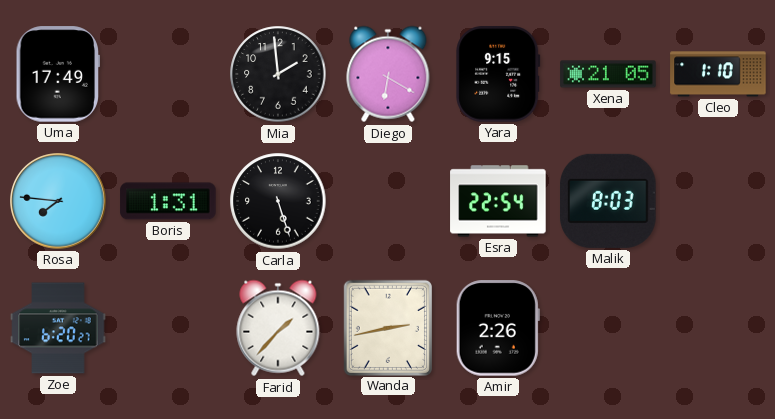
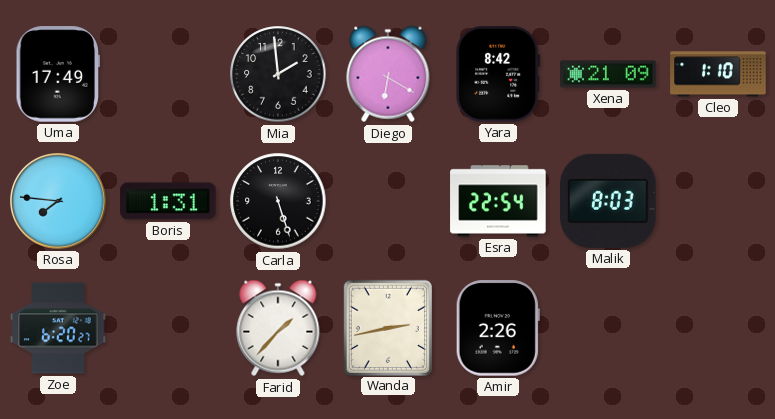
Yara: 9:15 -> 8:42 (498, 74)
Xena: 21:05 -> 21:09 (608, 74)
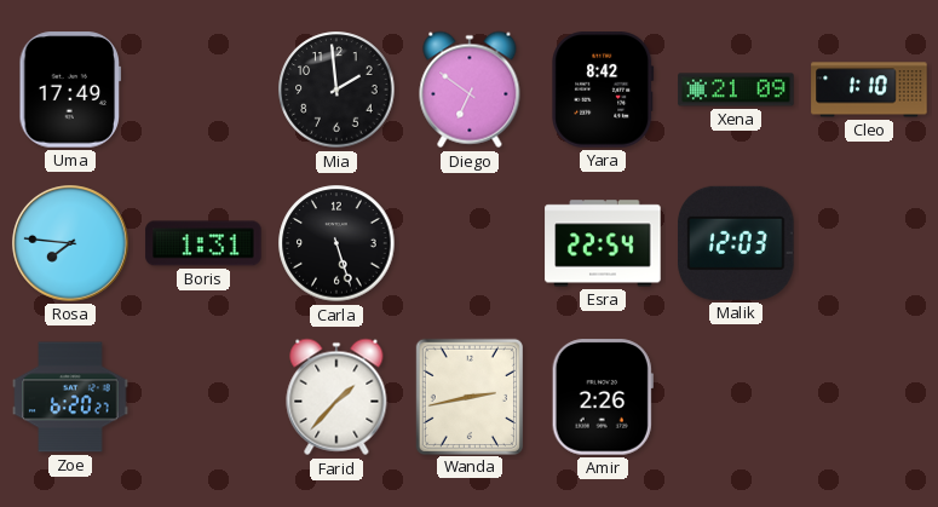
Diego: 6:20 -> 6:51 (470, 90)
Malik: 8:03 -> 12:03 (736, 243)
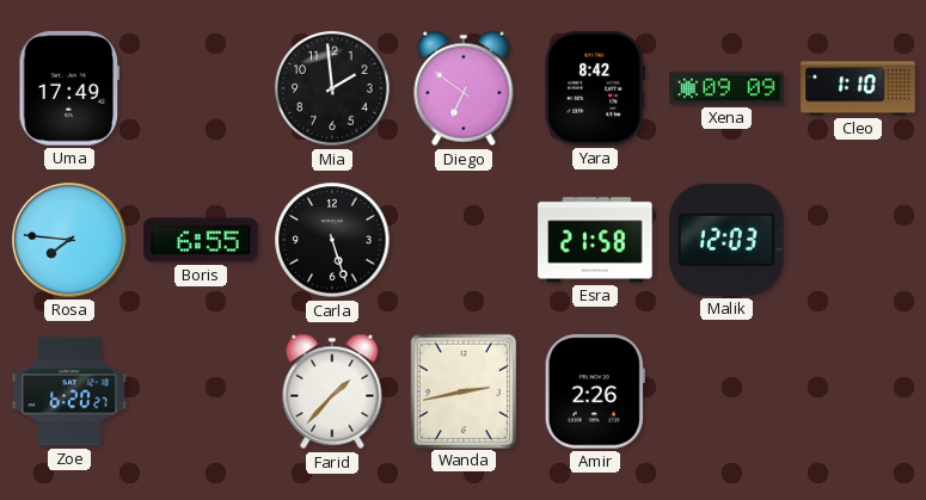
Xena: 21:09 -> 09:09 (726, 88)
Boris: 1:31 -> 6:55 (201, 240)
Esra: 22:54 -> 21:58 (595, 240)
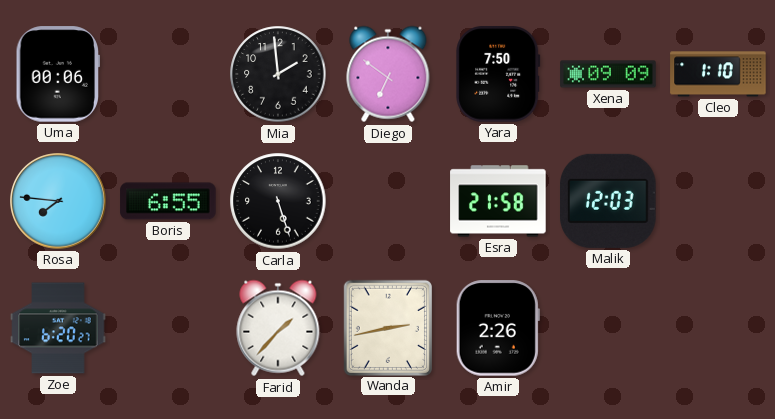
Uma: 17:49 -> 00:06 (58, 74)
Yara: 8:42 -> 7:50 (498, 74)
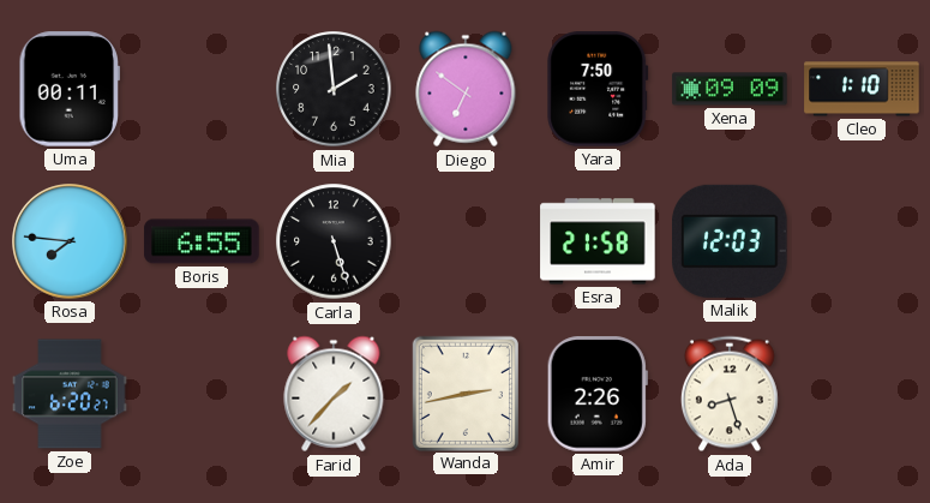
Uma: 00:06 -> 00:11 (70, 89)
Ada: none -> 8:27 (730, 394)
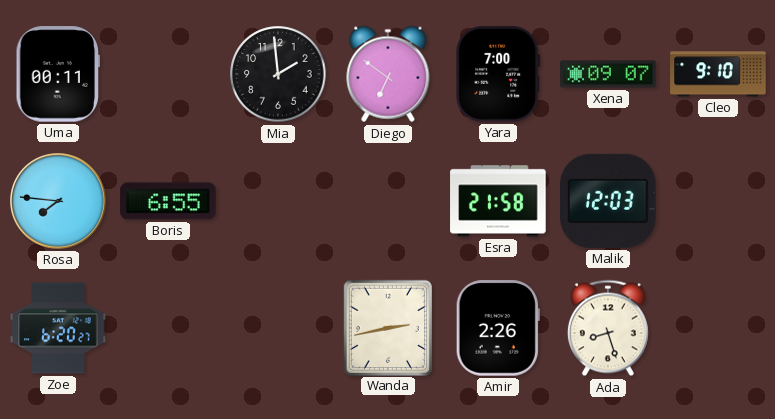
Yara: 7:50 -> 7:00 (498, 74)
Xena: 09:09 -> 09:07 (608, 74)
Cleo: 1:10 -> 9:10 (718, 74)
Carla: 5:27 -> none (334, 241)
Farid: 1:37 -> none (334, 394)
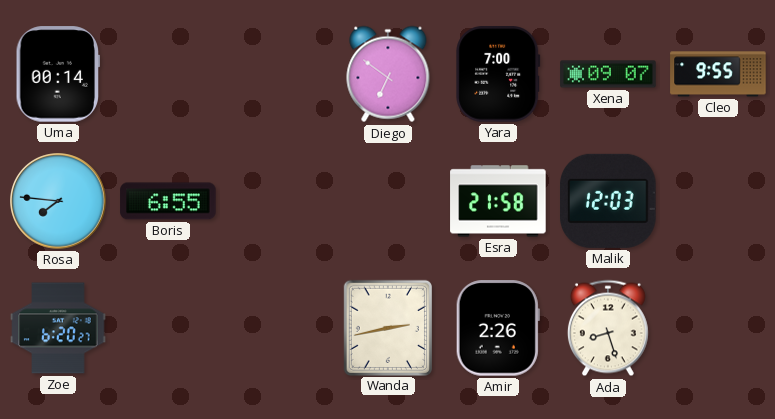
Uma: 00:11 -> 00:14 (58, 74)
Mia: 1:59 -> none (278, 74)
Cleo: 9:10 -> 9:55 (718, 74)
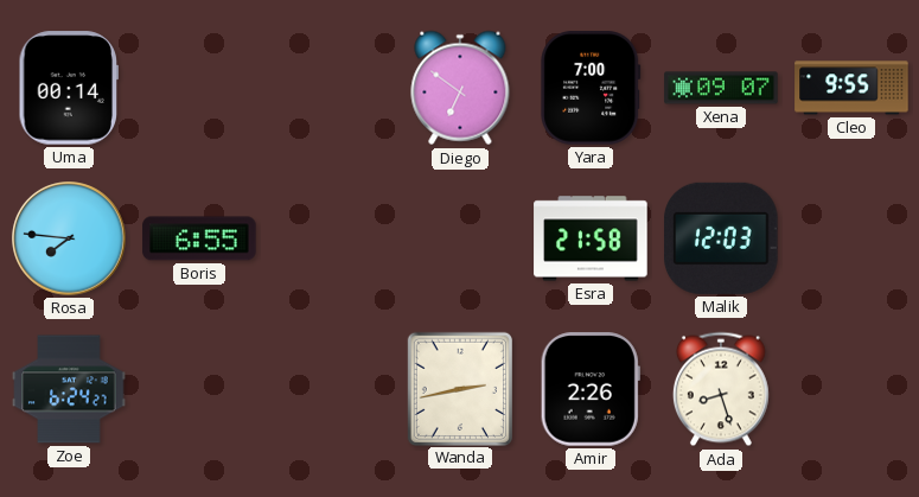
Zoe: 6:20 -> 6:24 (69, 389)
